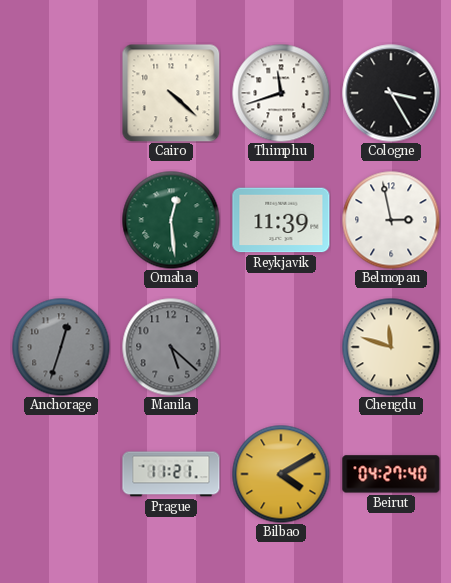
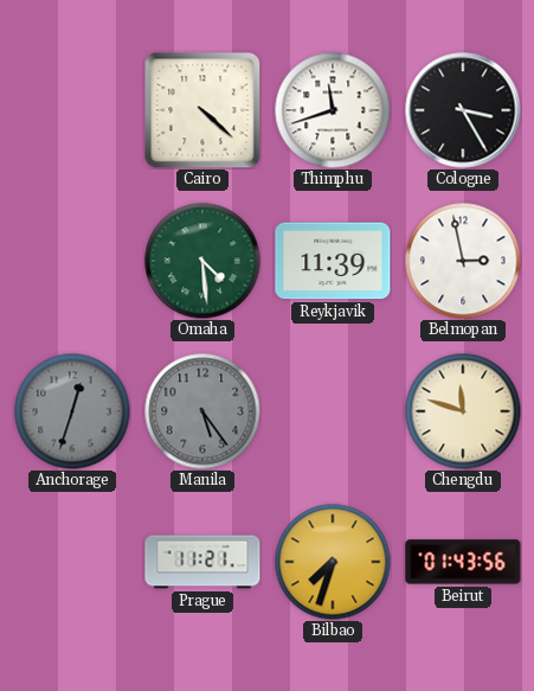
Omaha: 12:29 -> 4:29 (202, 261)
Manila: 5:22 -> 5:24 (202, 411)
Bilbao: 4:10 -> 7:33 (333, 562)
Beirut: 04:27 -> 01:43 (463, 562)
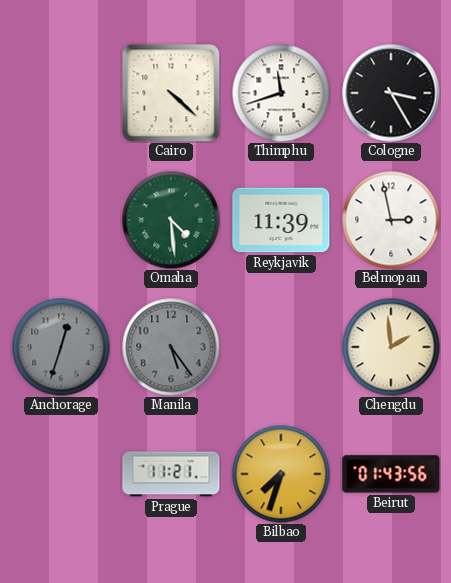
Chengdu: 11:48 -> 1:59 (391, 347)
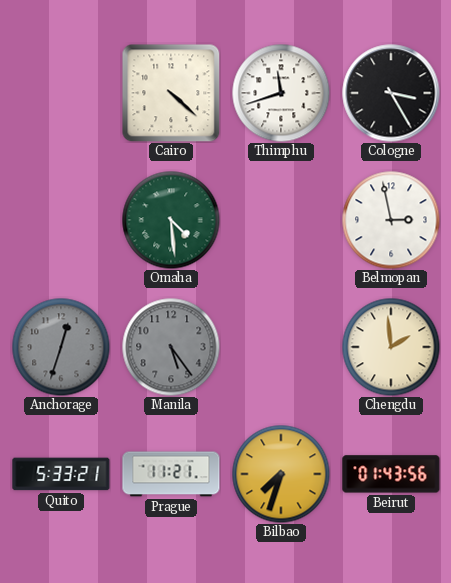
Reykjavik: 11:39 -> none (281, 220)
Quito: none -> 5:33 (61, 474)
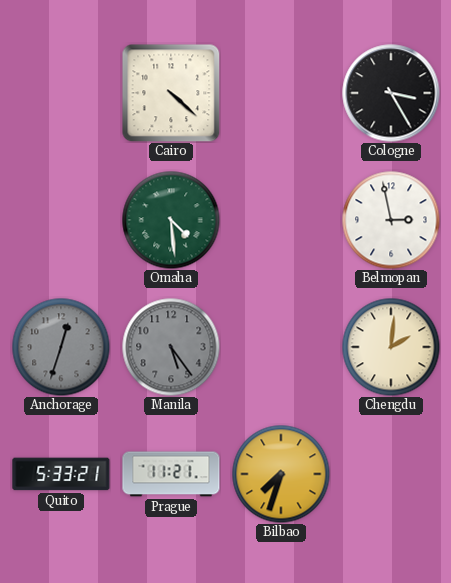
Thimphu: 11:42 -> none (281, 93)
Chengdu: 1:59 -> 2:01 (391, 347)
Beirut: 01:43 -> none (391, 474)
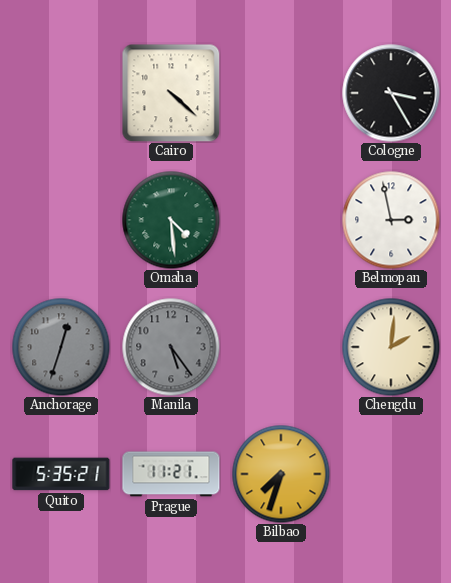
Quito: 5:33 -> 5:35 (61, 474)
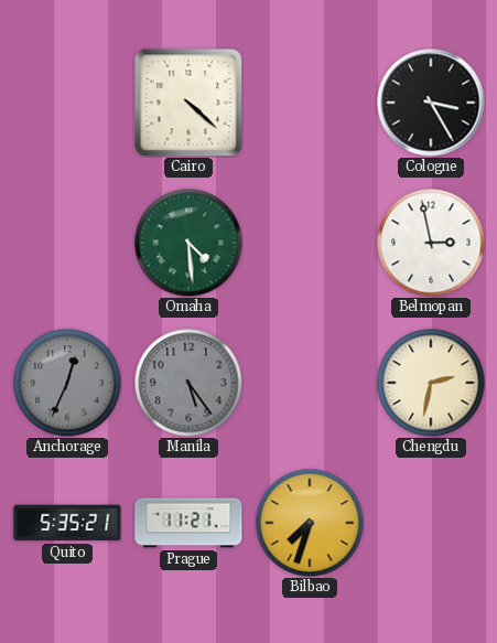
Anchorage: 12:33 -> 12:34 (67, 383)
Chengdu: 2:01 -> 2:32 (431, 383)
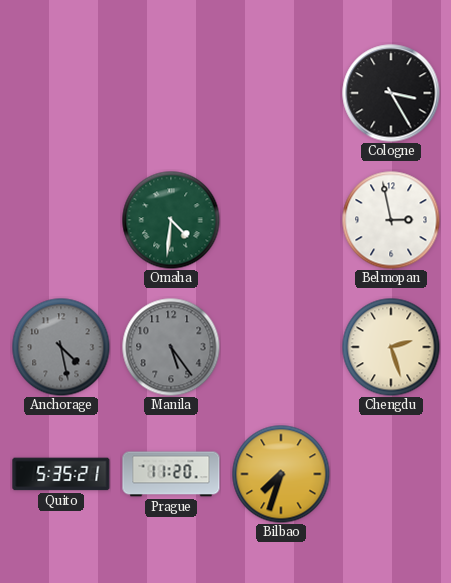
Cairo: 4:22 -> none (188, 103)
Omaha: 4:29 -> 4:31 (171, 220)
Anchorage: 12:34 -> 4:28 (61, 347)
Chengdu: 2:32 -> 2:27 (391, 347)
Prague: 11:21 -> 11:20 (171, 474)
